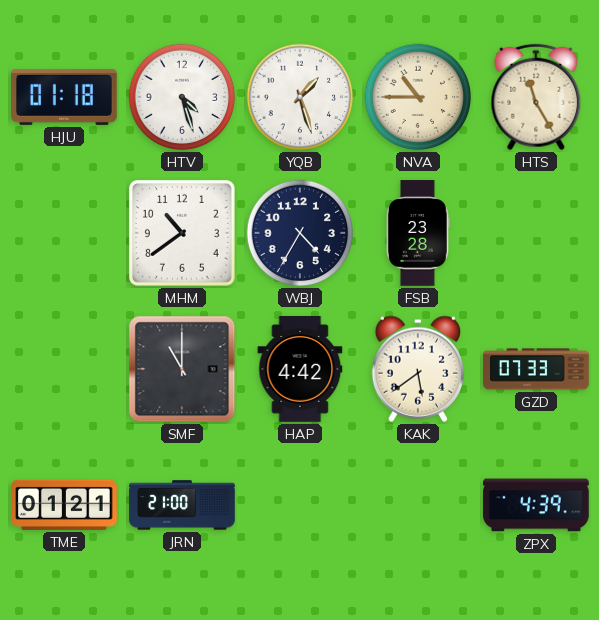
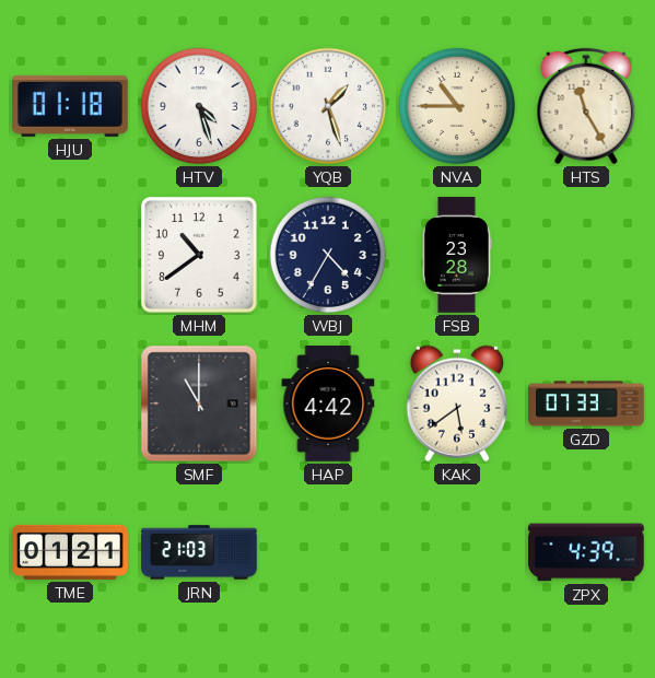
JRN: 21:00 -> 21:03 (199, 552)
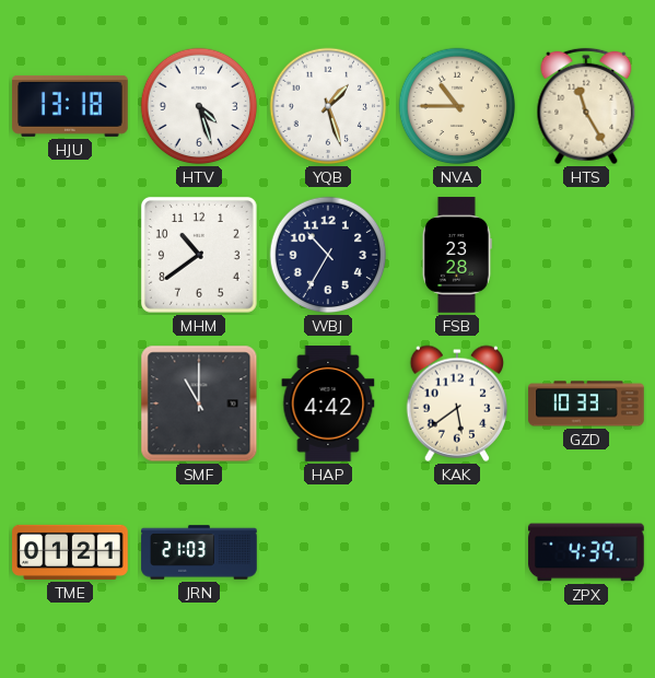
HJU: 01:18 -> 13:18 (70, 106)
WBJ: 4:35 -> 10:35 (328, 255)
GZD: 07:33 -> 10:33 (586, 404)
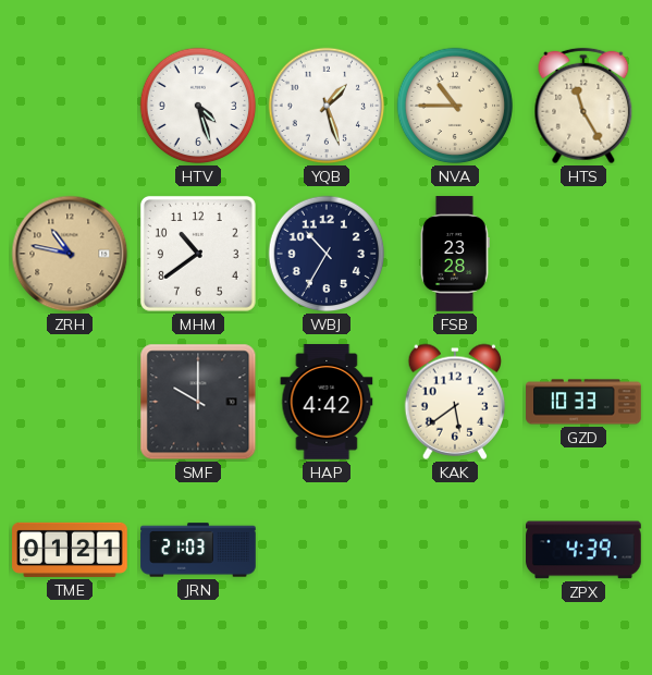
HJU: 13:18 -> none (70, 106)
ZRH: none -> 10:47 (70, 254)
SMF: 11:00 -> 10:00 (198, 402)
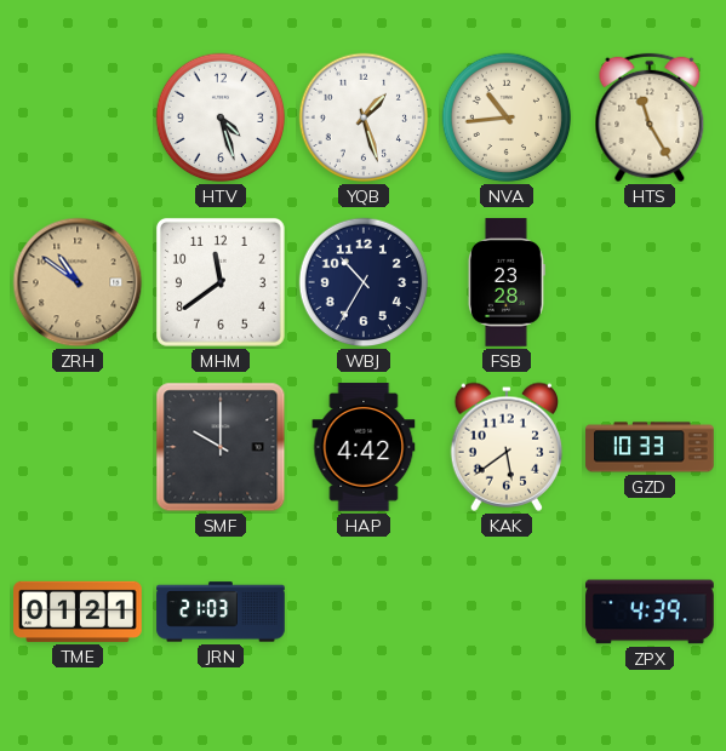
NVA: 10:45 -> 10:44 (507, 117)
ZRH: 10:47 -> 10:51 (78, 282)
MHM: 10:39 -> 11:39 (221, 282)
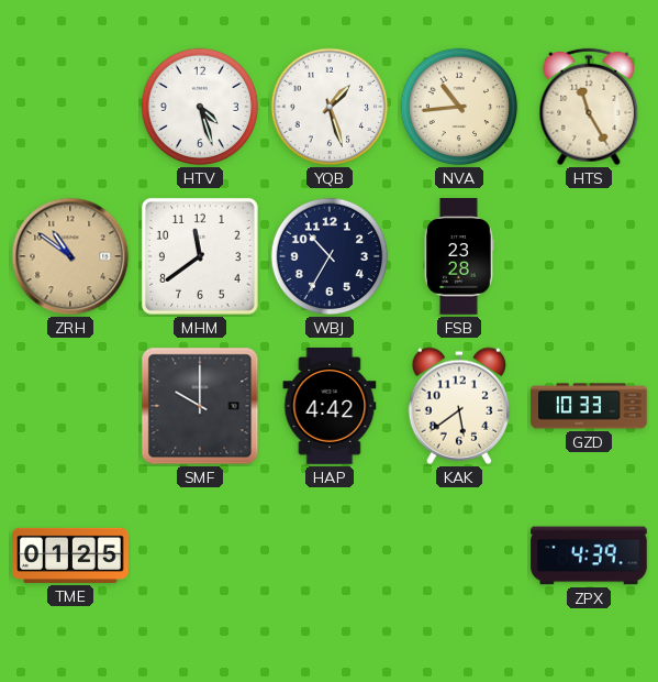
TME: 01:21 -> 01:25 (70, 555)
JRN: 21:03 -> none (221, 612)
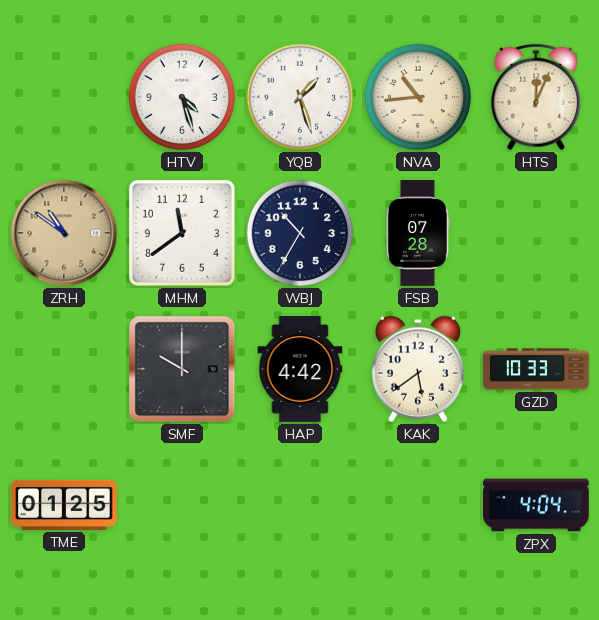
HTS: 11:25 -> 12:04 (536, 97)
FSB: 23:28 -> 07:28 (418, 233)
ZPX: 4:39 -> 4:04 (536, 505)
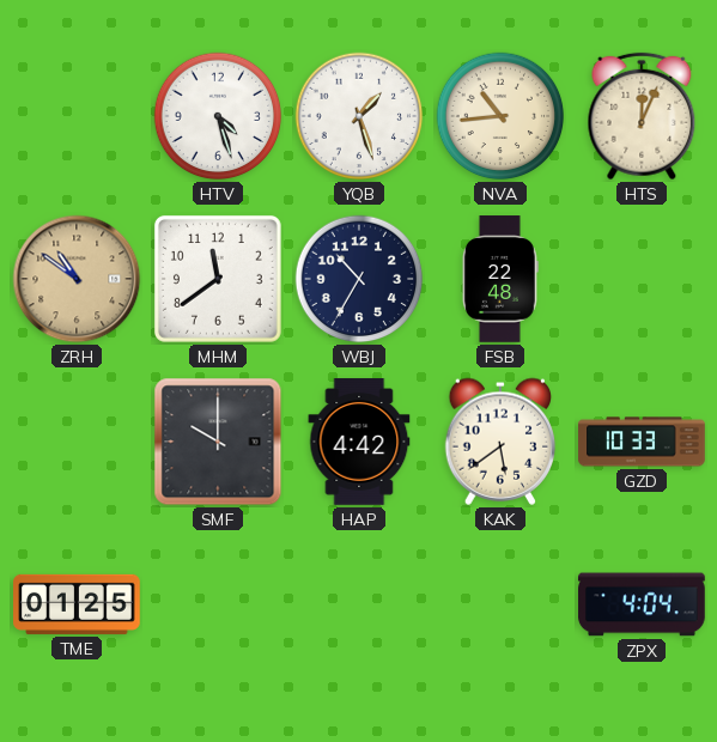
FSB: 07:28 -> 22:48 (500, 279)
